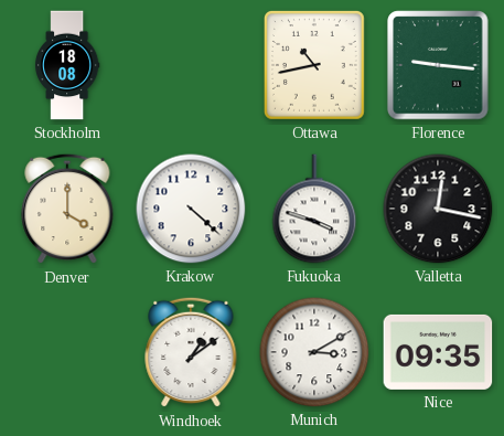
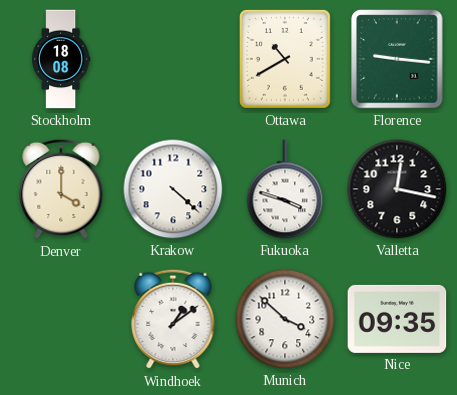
Ottawa: 10:43 -> 10:40 (285, 59)
Munich: 3:10 -> 3:52 (285, 319)
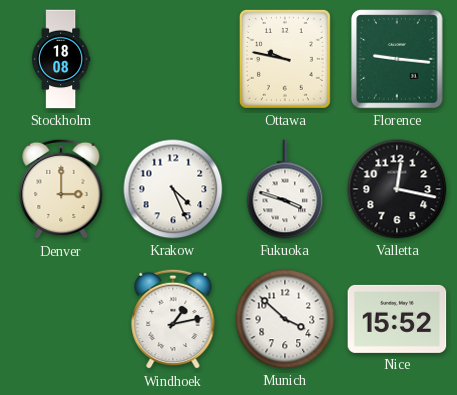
Ottawa: 10:40 -> 9:47 (285, 59)
Denver: 4:00 -> 3:00 (61, 189)
Krakow: 4:22 -> 4:26 (173, 189)
Windhoek: 1:09 -> 1:13 (173, 319)
Nice: 09:35 -> 15:52 (397, 319)
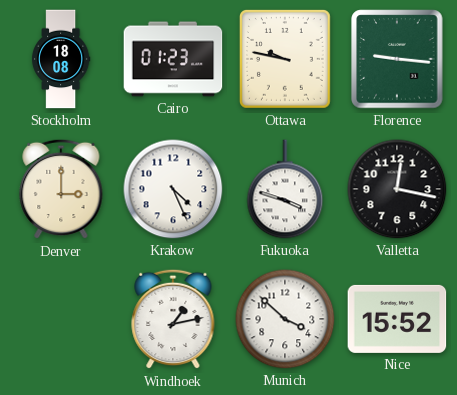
Cairo: none -> 01:23 (173, 59)
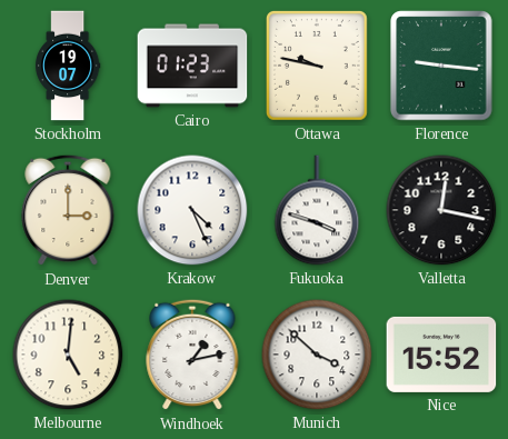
Stockholm: 18:08 -> 19:07 (68, 66)
Melbourne: none -> 5:01 (68, 355)
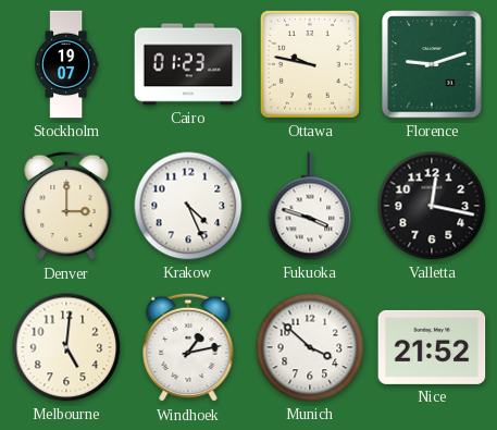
Florence: 9:16 -> 9:12 (432, 64)
Nice: 15:52 -> 21:52 (432, 347)
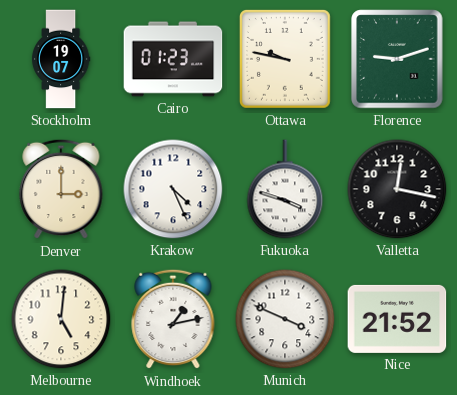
Munich: 3:52 -> 3:49 (285, 319)
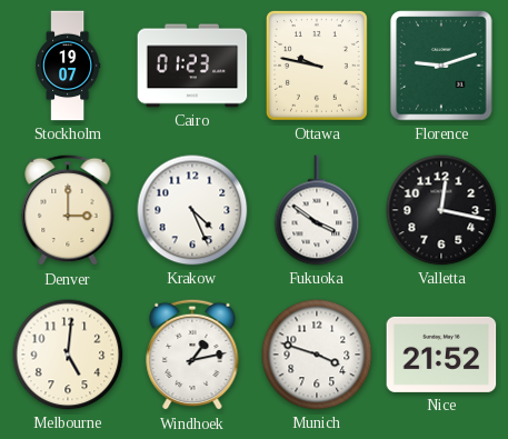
Fukuoka: 3:48 -> 3:51 (317, 210)
Munich: 3:49 -> 3:48 (317, 355)
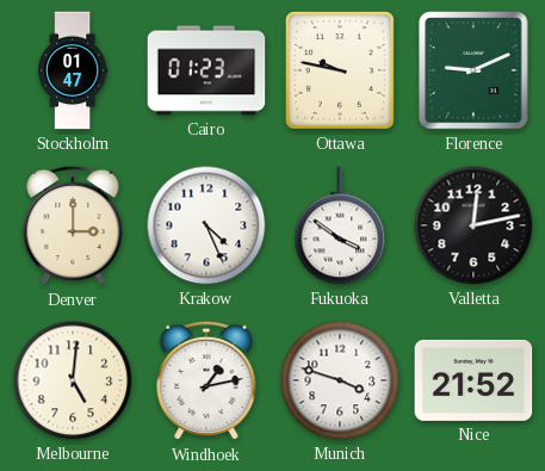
Stockholm: 19:07 -> 01:47 (73, 70)
Florence: 9:12 -> 9:11 (473, 70)
Valletta: 12:17 -> 12:13 (473, 225)
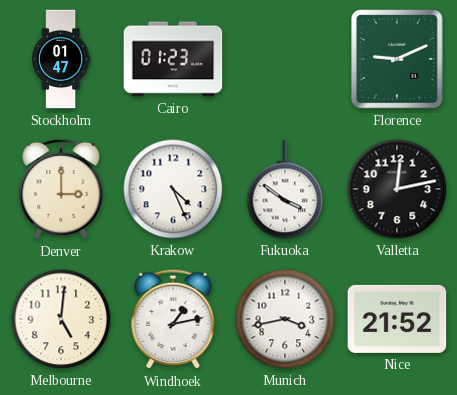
Ottawa: 9:47 -> none (340, 70)
Munich: 3:48 -> 3:43 (285, 319)
